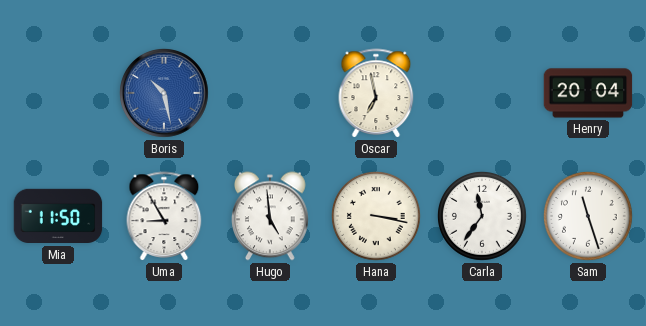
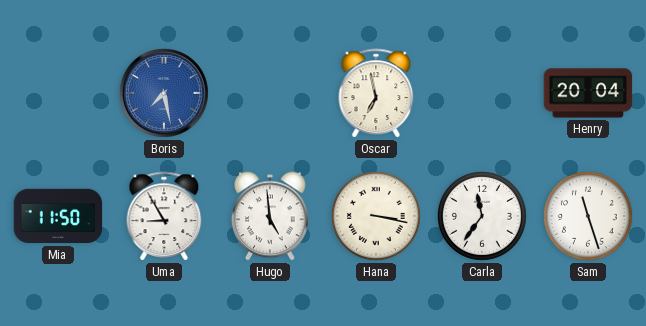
Boris: 10:28 -> 7:28 (165, 94)
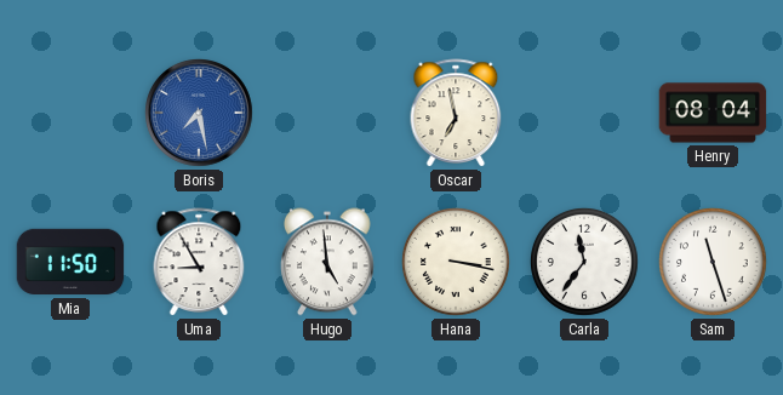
Henry: 20:04 -> 08:04 (713, 113)
